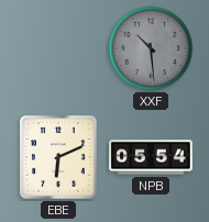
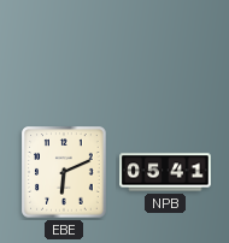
XXF: 10:29 -> none (151, 48)
NPB: 05:54 -> 05:41 (165, 172)
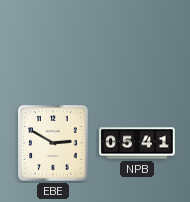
EBE: 6:11 -> 2:50 (53, 143)
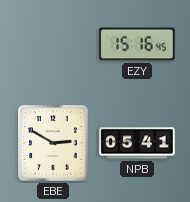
EZY: none -> 15:16 (137, 44)
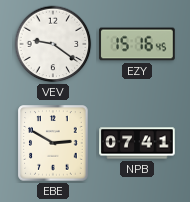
VEV: none -> 9:21 (53, 44)
NPB: 05:41 -> 07:41 (137, 143)
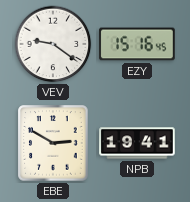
NPB: 07:41 -> 19:41 (137, 143)
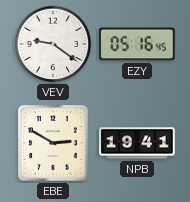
EZY: 15:16 -> 05:16 (137, 44)
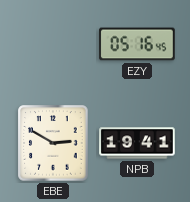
VEV: 9:21 -> none (53, 44)
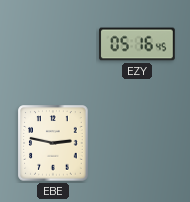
EBE: 2:50 -> 2:47 (53, 143)
NPB: 19:41 -> none (137, 143)
